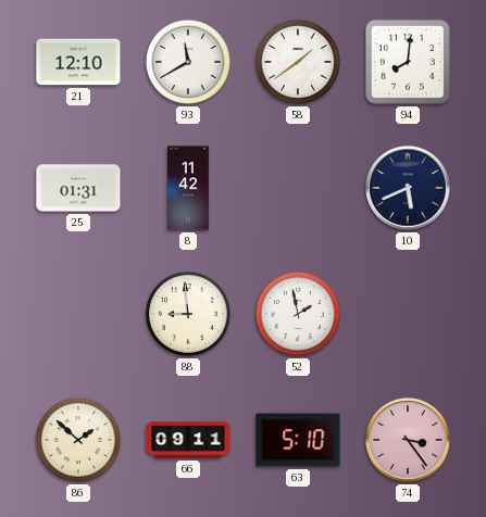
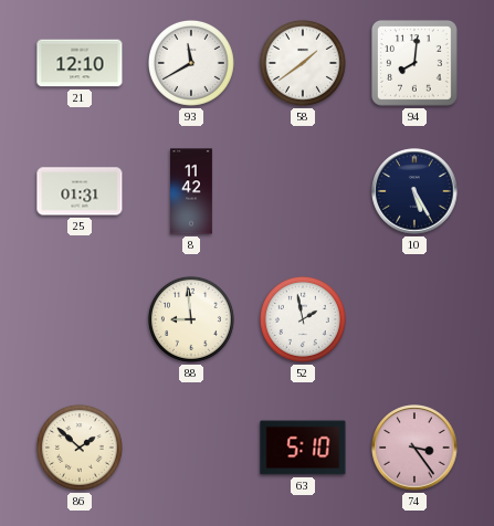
10: 5:41 -> 5:25 (414, 191)
66: 09:11 -> none (188, 440)
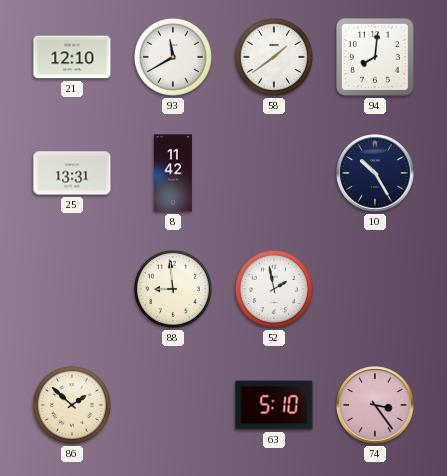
25: 01:31 -> 13:31 (72, 173)
10: 5:25 -> 10:25 (375, 173)
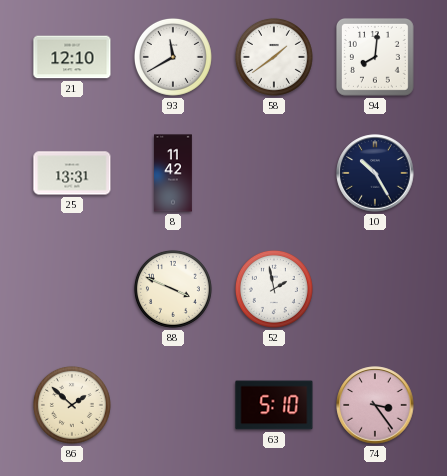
88: 8:59 -> 3:49 (173, 289)
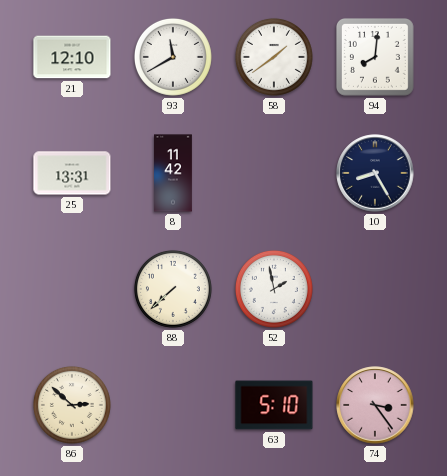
10: 10:25 -> 8:25 (375, 173)
88: 3:49 -> 7:38 (173, 289)
86: 1:52 -> 2:52 (72, 405)
